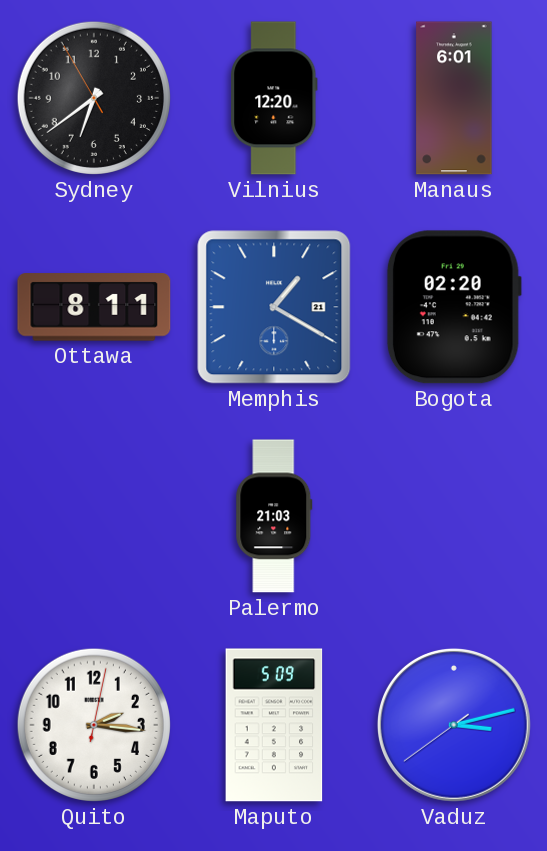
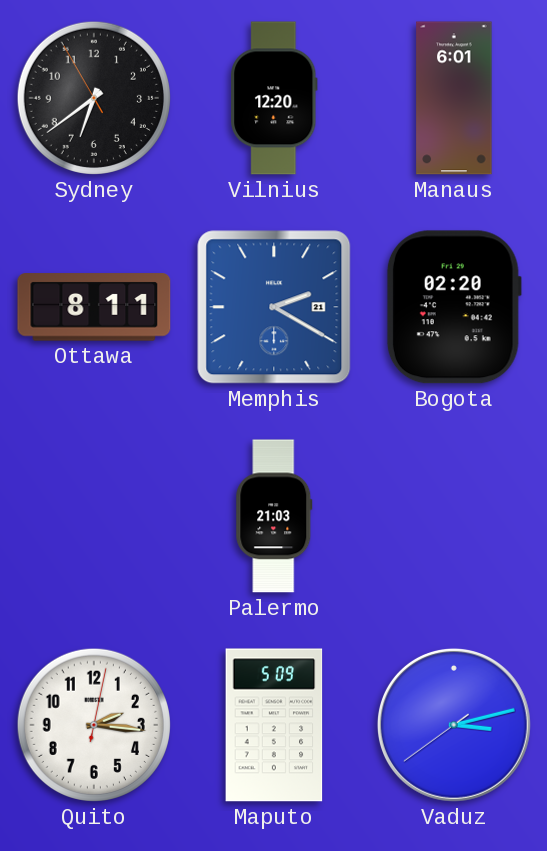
Memphis: 1:20 -> 2:20 (274, 307)
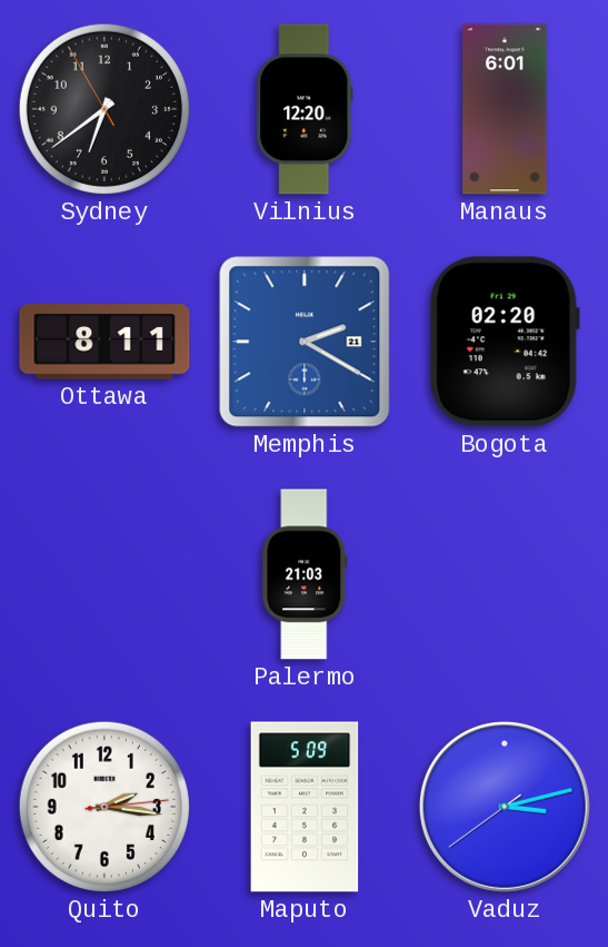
Quito: 2:16:02 -> 2:16:14 (104, 807)
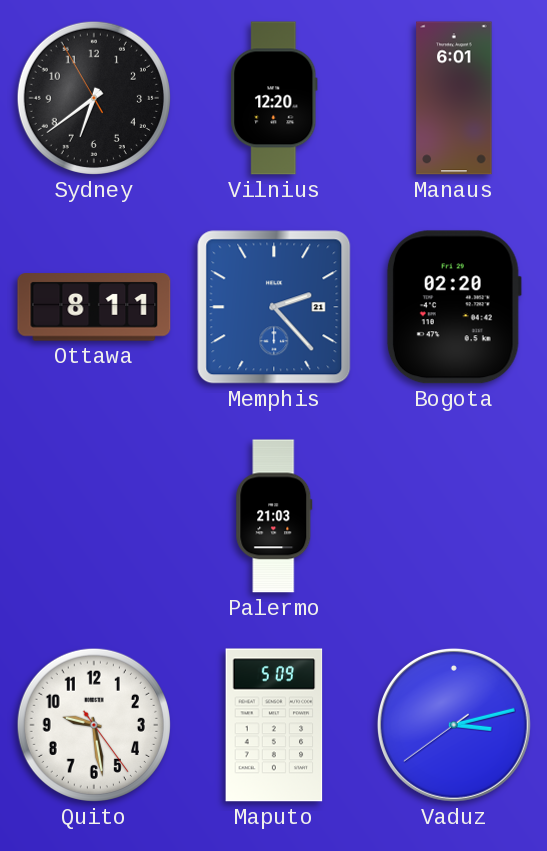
Memphis: 2:20 -> 2:23 (274, 307)
Quito: 2:16 -> 9:28 (94, 725)
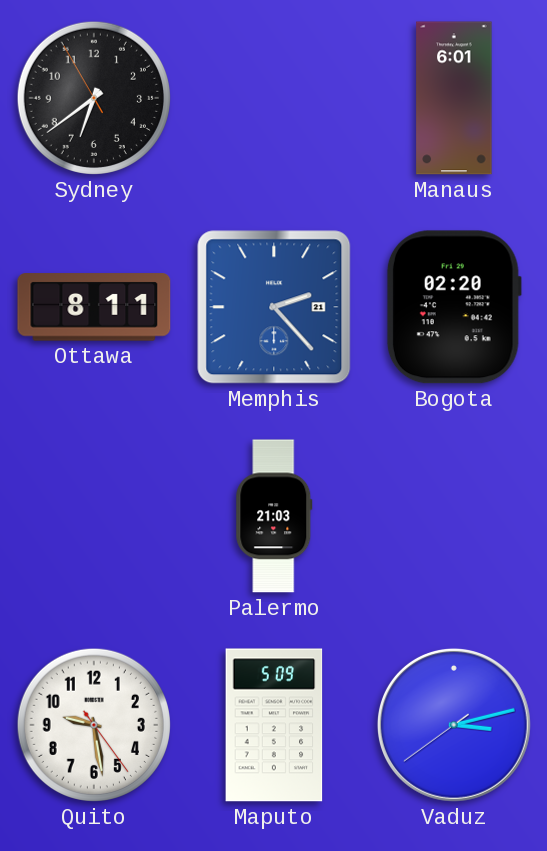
Vilnius: 12:20 -> none (274, 98)
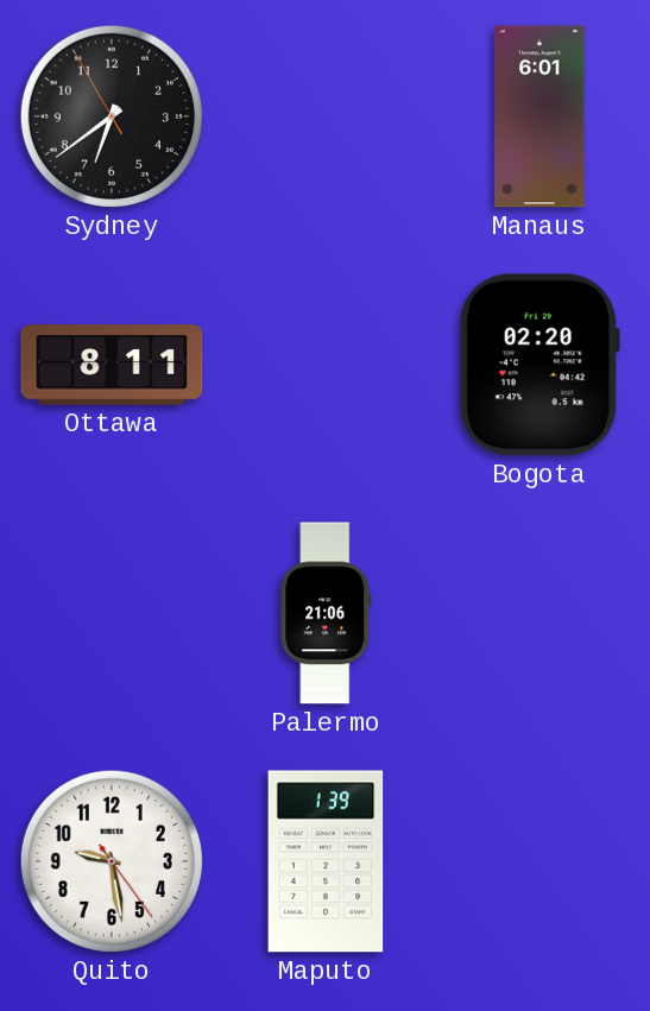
Memphis: 2:23 -> none (274, 307)
Palermo: 21:03 -> 21:06 (326, 613)
Maputo: 5:09 -> 1:39 (326, 861)
Vaduz: 3:12 -> none (454, 725)
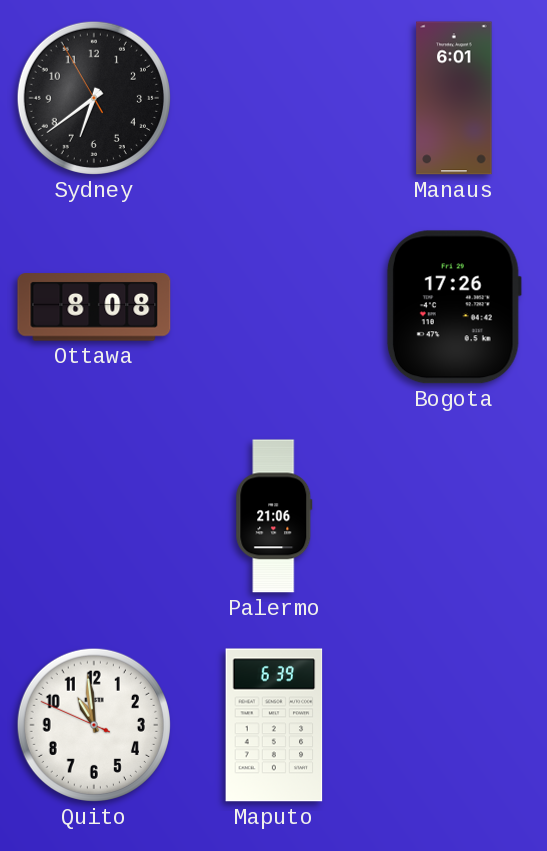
Ottawa: 8:11 -> 8:08 (94, 307)
Bogota: 02:20 -> 17:26 (454, 307)
Quito: 9:28 -> 10:58 (94, 725)
Maputo: 1:39 -> 6:39 (274, 725)
